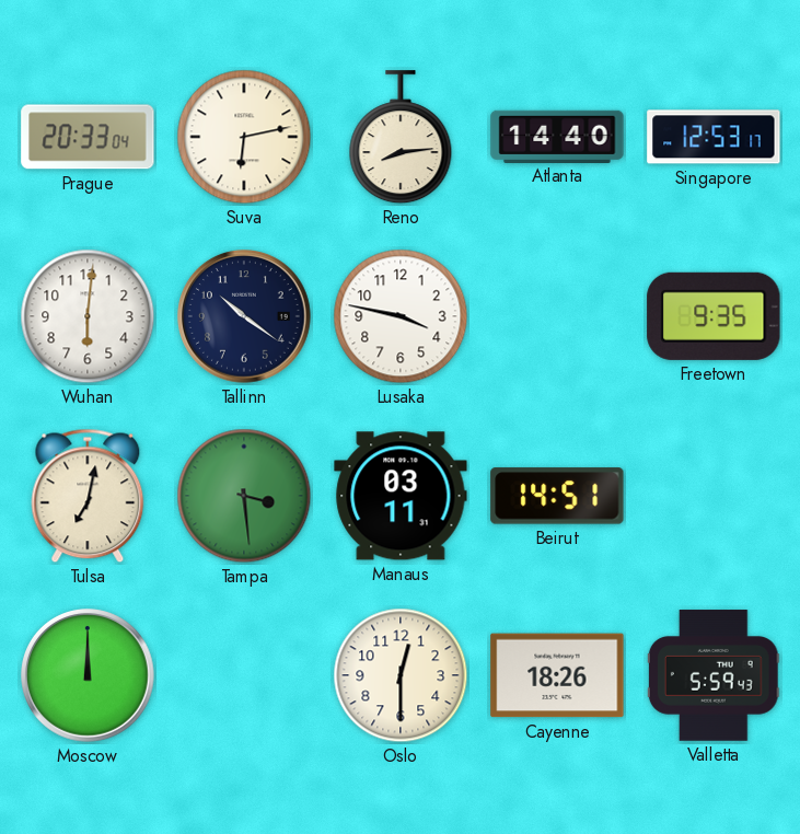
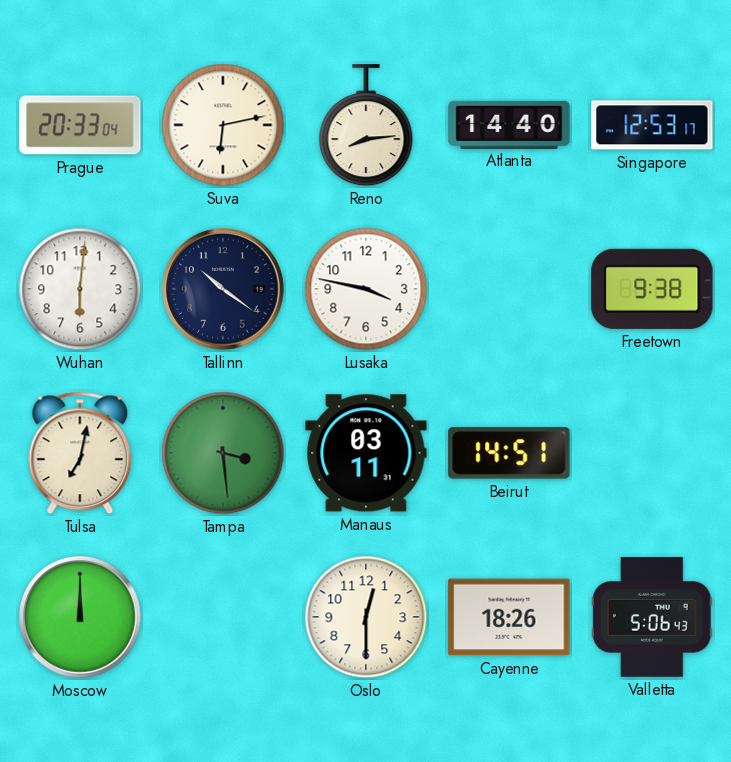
Freetown: 9:35 -> 9:38 (652, 289)
Valletta: 5:59 -> 5:06 (652, 617)
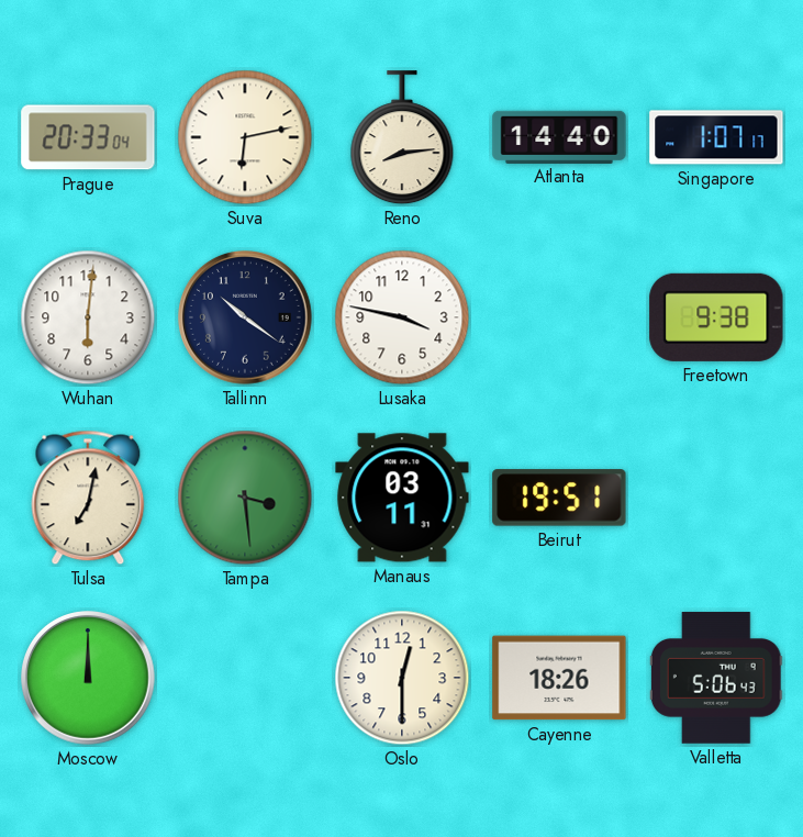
Singapore: 12:53 -> 1:07 (716, 137)
Beirut: 14:51 -> 19:51 (559, 498)
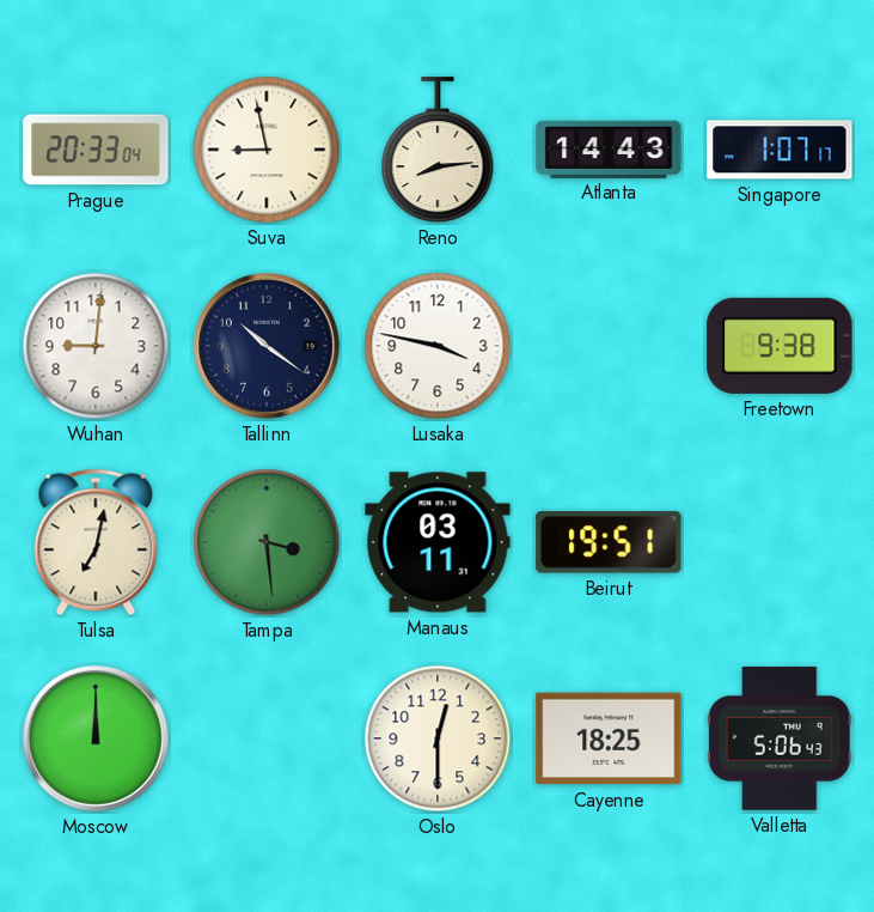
Suva: 6:13 -> 8:58 (267, 150)
Atlanta: 14:40 -> 14:43 (609, 148)
Wuhan: 6:01 -> 9:01 (96, 346)
Cayenne: 18:26 -> 18:25 (609, 738)
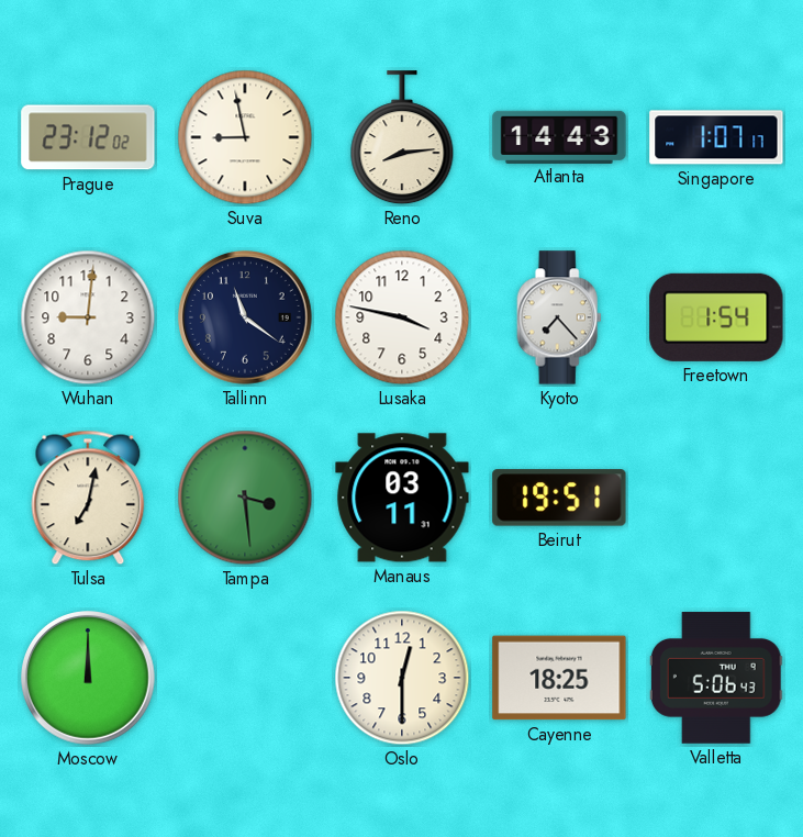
Prague: 20:33 -> 23:12 (88, 137)
Tallinn: 10:21 -> 11:21 (246, 319)
Kyoto: none -> 7:23 (559, 317)
Freetown: 9:38 -> 1:54 (716, 317)
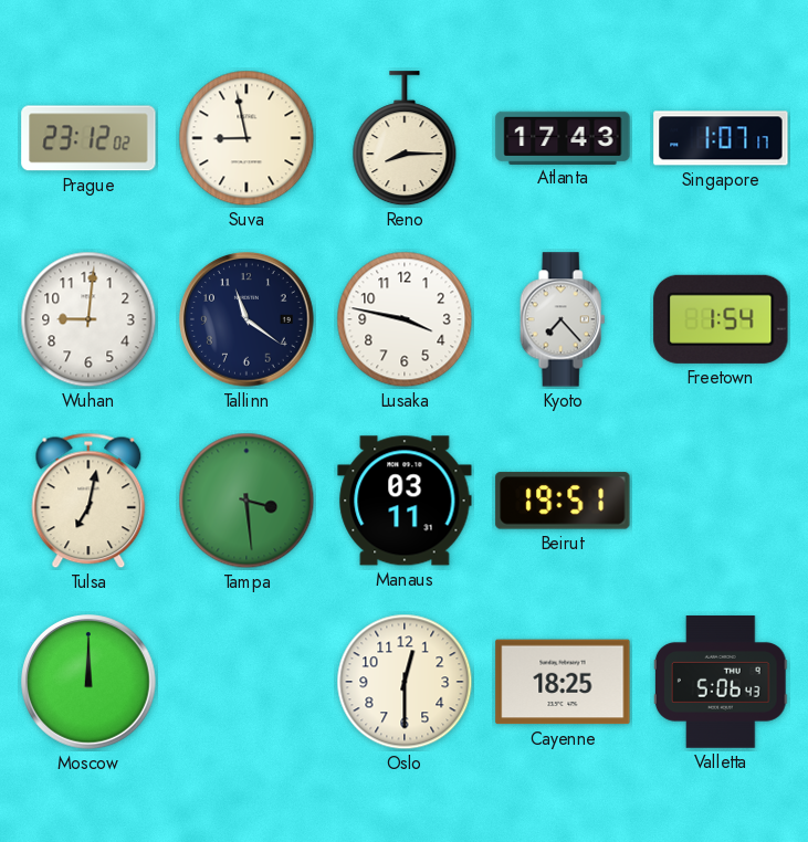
Reno: 8:14 -> 8:15 (405, 139)
Atlanta: 14:43 -> 17:43 (563, 137)
